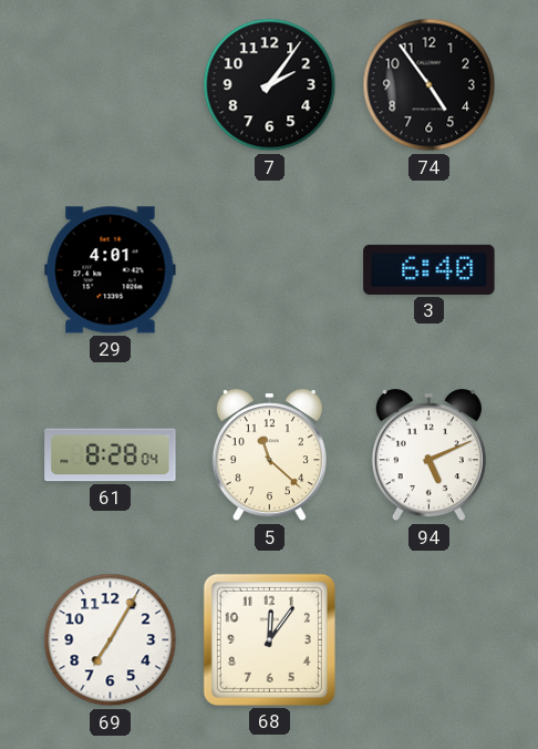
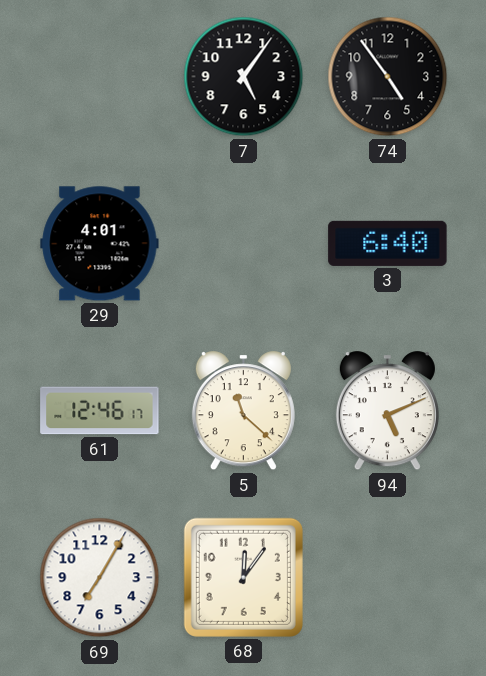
7: 2:06 -> 5:06 (244, 77)
61: 8:28 -> 12:46 (100, 411)
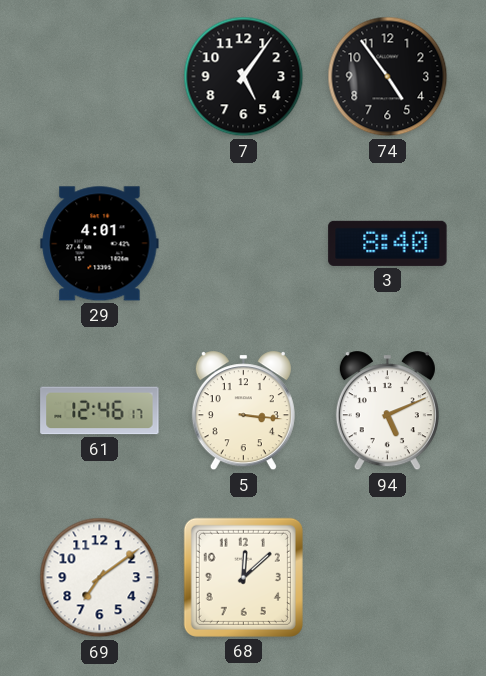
3: 6:40 -> 8:40 (388, 243)
5: 11:22 -> 3:16 (243, 411)
69: 7:05 -> 7:09 (100, 578)
68: 12:06 -> 12:08 (243, 577)
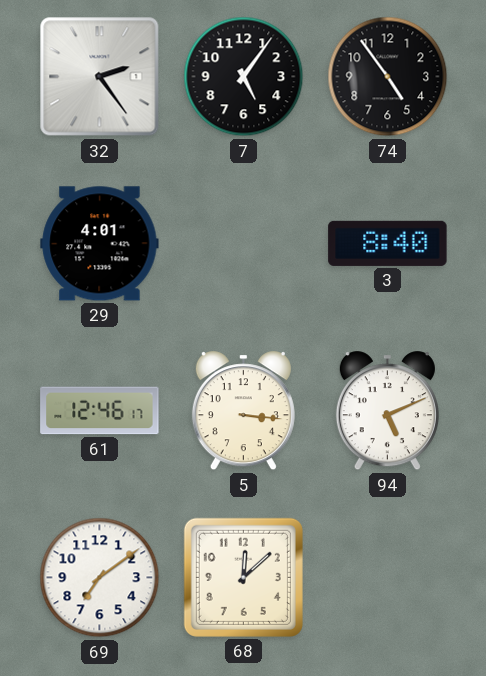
32: none -> 2:24 (100, 77)
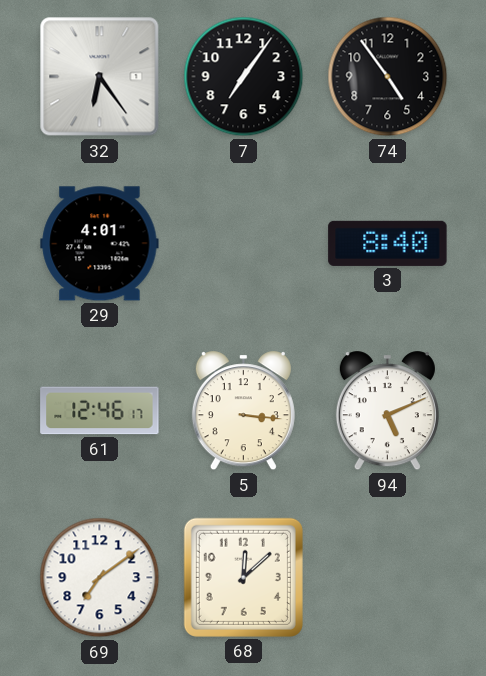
32: 2:24 -> 6:24 (100, 77)
7: 5:06 -> 7:06 (244, 77)
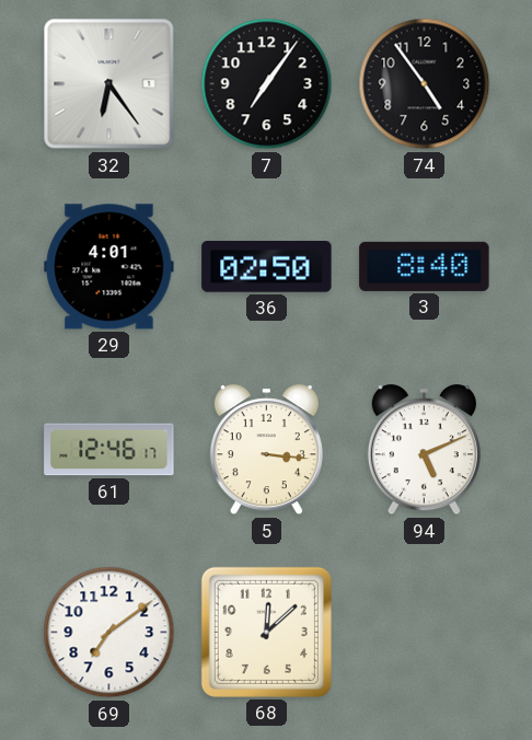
36: none -> 02:50 (267, 267)
